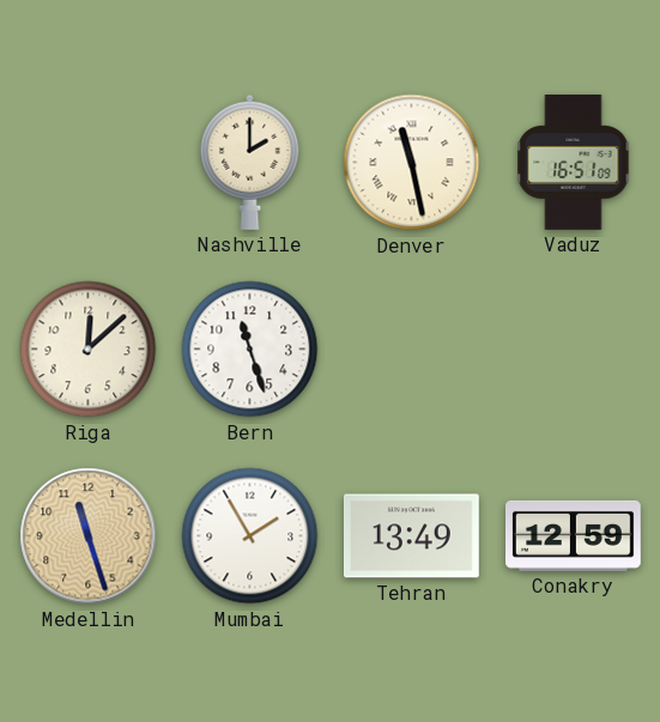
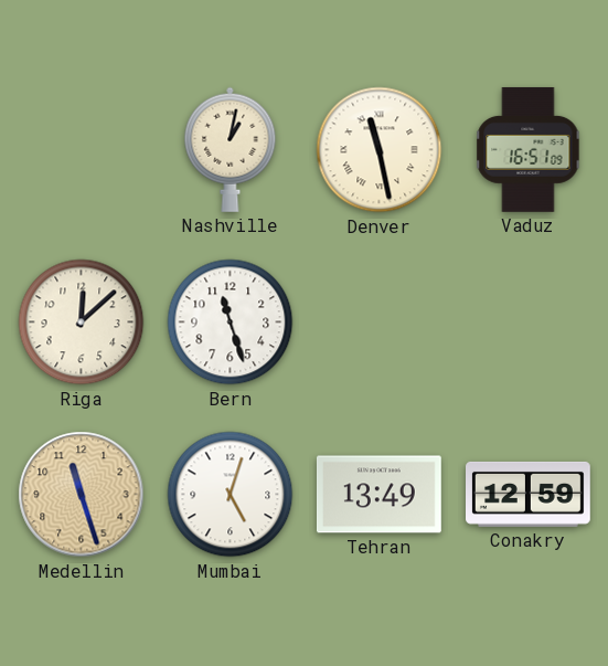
Nashville: 2:00 -> 1:02 (231, 149)
Mumbai: 1:55 -> 5:03 (231, 495)
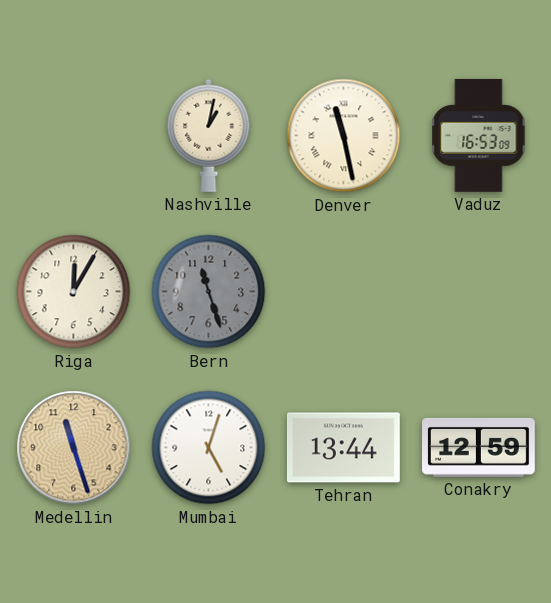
Vaduz: 16:51 -> 16:53 (479, 135)
Riga: 12:08 -> 12:05 (74, 292)
Bern dial: white -> grey (209, 292)
Tehran: 13:49 -> 13:44 (343, 448)
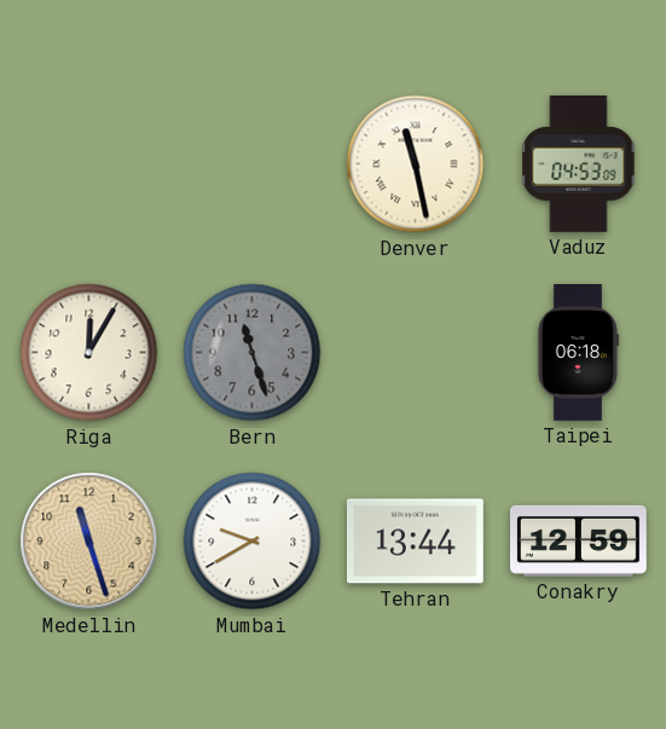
Nashville: 1:02 -> none (209, 135)
Vaduz: 16:53 -> 04:53 (579, 163)
Taipei: none -> 06:18 (578, 353)
Mumbai: 5:03 -> 9:40 (253, 542)
